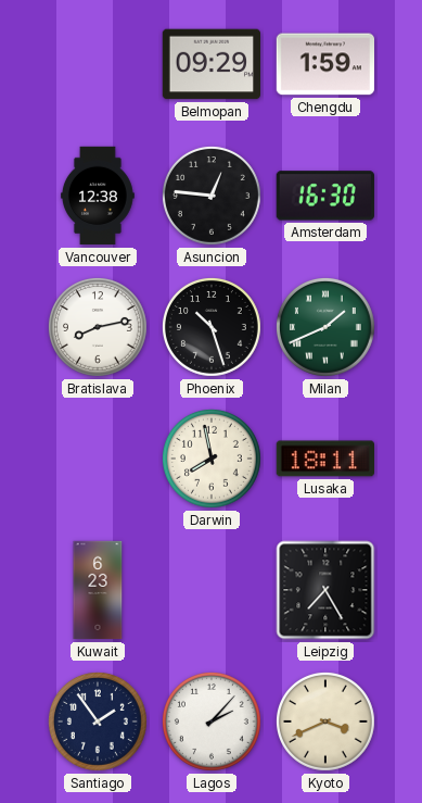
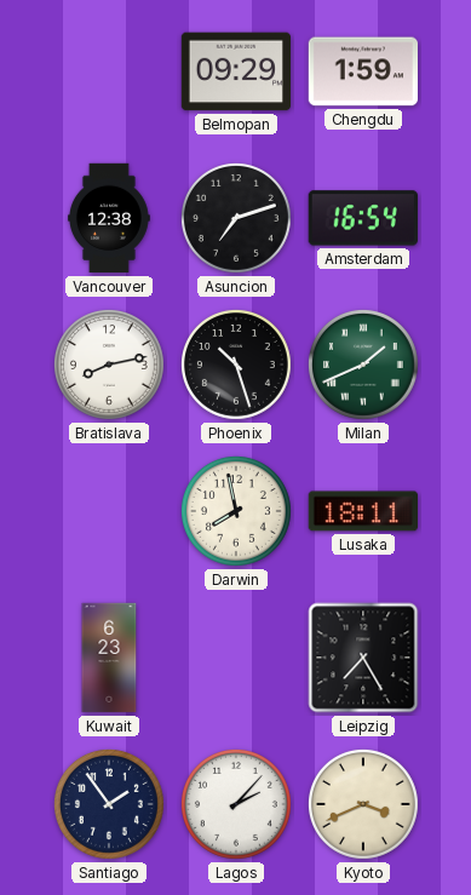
Asuncion: 12:46 -> 7:12 (236, 218)
Amsterdam: 16:30 -> 16:54 (363, 218)
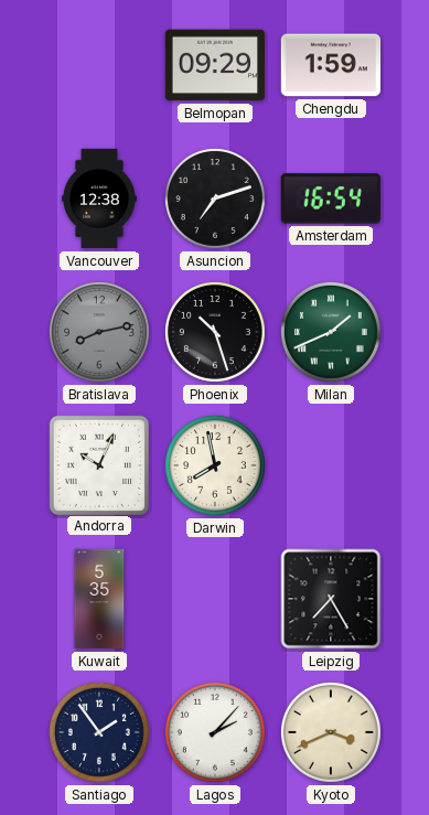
Bratislava dial: white -> grey (99, 332)
Andorra: none -> 10:04 (98, 464)
Lusaka: 18:11 -> none (362, 511)
Kuwait: 6:23 -> 5:35 (99, 599)
